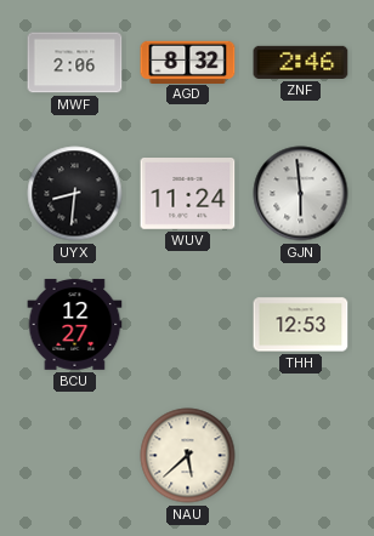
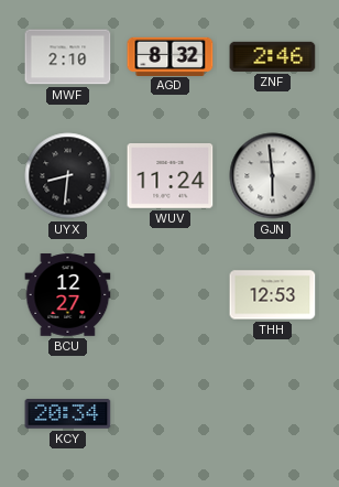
MWF: 2:06 -> 2:10 (68, 57)
KCY: none -> 20:34 (68, 414)
NAU: 5:38 -> none (188, 456)
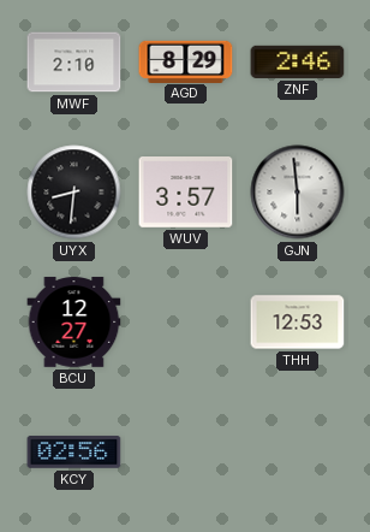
AGD: 8:32 -> 8:29 (186, 61)
WUV: 11:24 -> 3:57 (186, 193)
KCY: 20:34 -> 02:56 (74, 453)
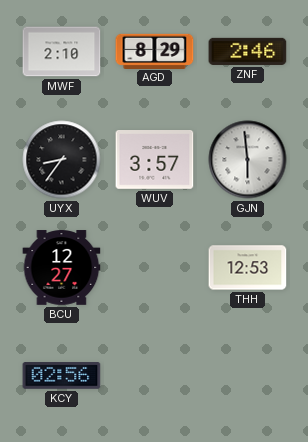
UYX: 8:31 -> 8:36 (62, 160)
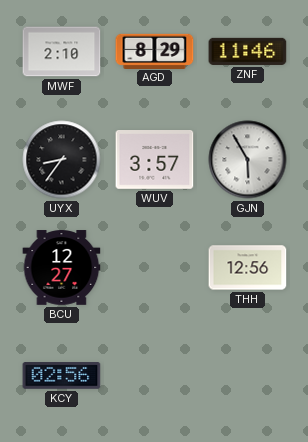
ZNF: 2:46 -> 11:46 (248, 51)
GJN: 5:59 -> 5:55 (248, 160)
THH: 12:53 -> 12:56 (248, 268)
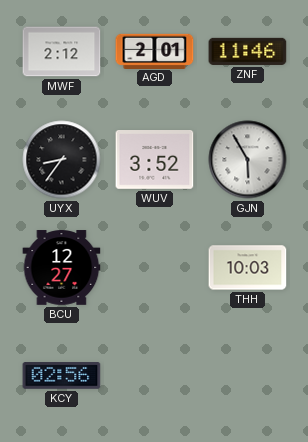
MWF: 2:10 -> 2:12 (62, 52)
AGD: 8:29 -> 2:01 (155, 51)
WUV: 3:57 -> 3:52 (155, 160)
THH: 12:56 -> 10:03 (248, 268)
